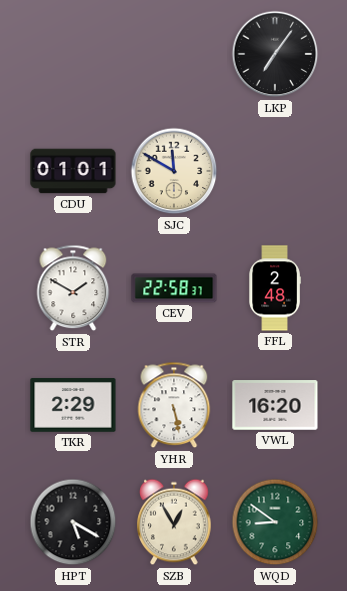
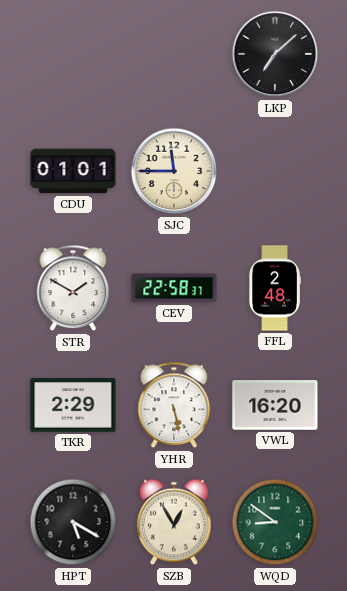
LKP: 7:06 -> 7:08 (275, 54)
SJC: 11:50 -> 11:45 (174, 171)
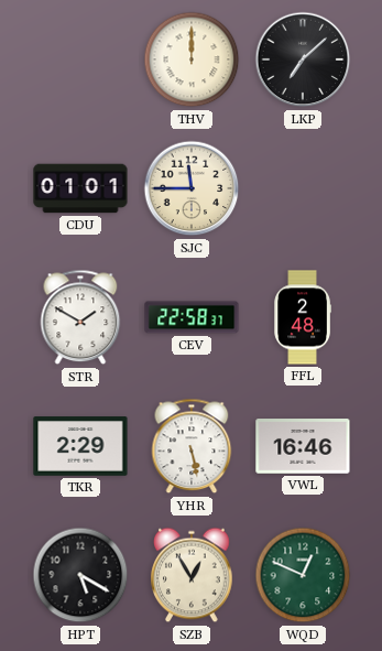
THV: none -> 12:00 (192, 59)
VWL: 16:20 -> 16:46 (303, 446)
WQD: 8:51 -> 12:49 (303, 575)
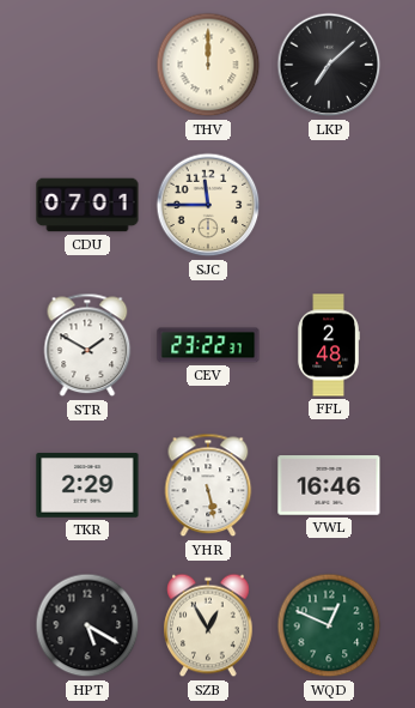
CDU: 01:01 -> 07:01 (87, 205)
CEV: 22:58 -> 23:22 (208, 345)
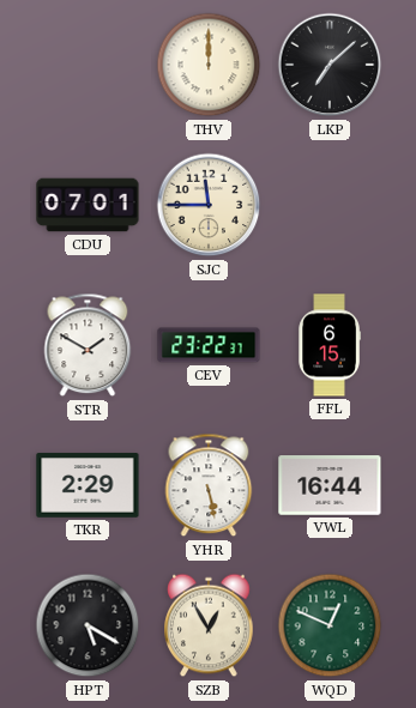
FFL: 2:48 -> 6:15 (330, 345)
VWL: 16:46 -> 16:44 (330, 485)
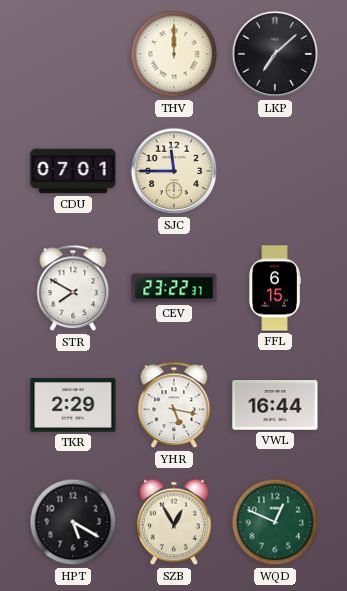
STR: 1:50 -> 7:50 (73, 288)
YHR: 5:28 -> 5:17 (174, 405)
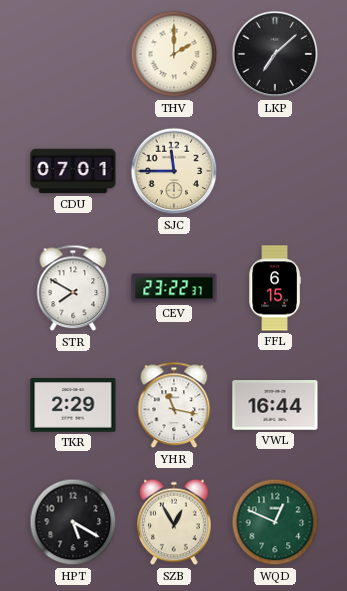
THV: 12:00 -> 2:00 (174, 54)
YHR: 5:17 -> 11:17 (174, 405)
